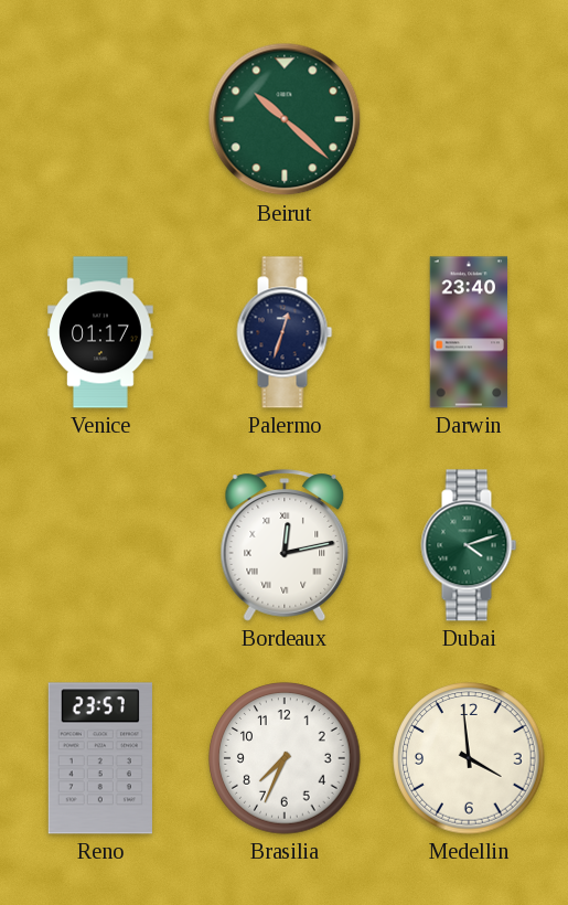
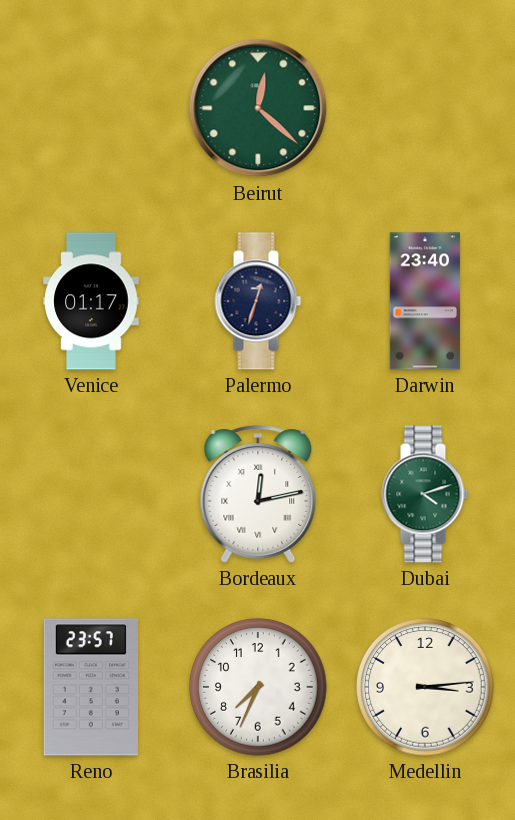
Beirut: 10:22 -> 12:22 (258, 108)
Medellin: 3:59 -> 3:14 (425, 687)
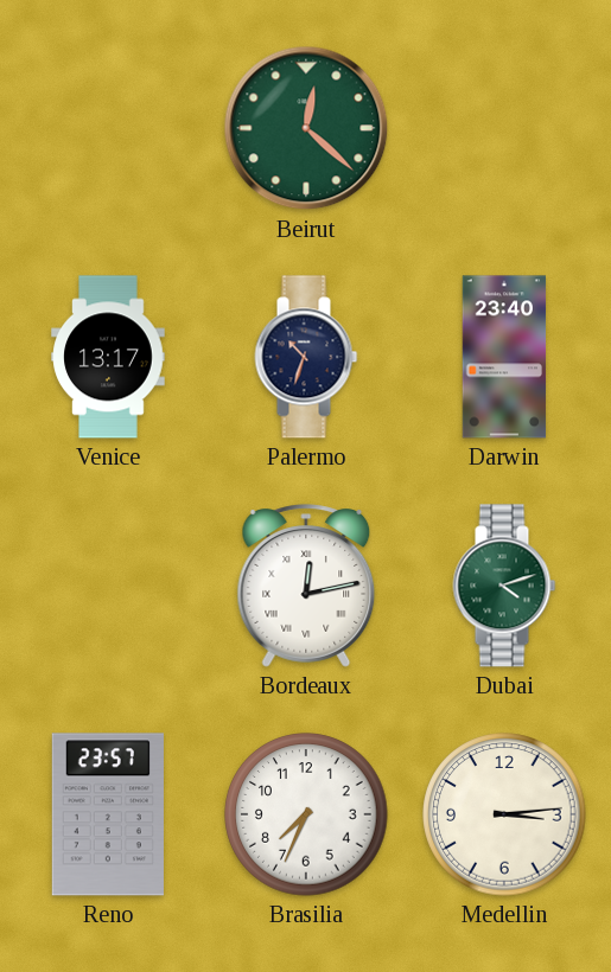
Venice: 01:17 -> 13:17 (108, 357)
Palermo: 12:33 -> 10:33 (306, 357)
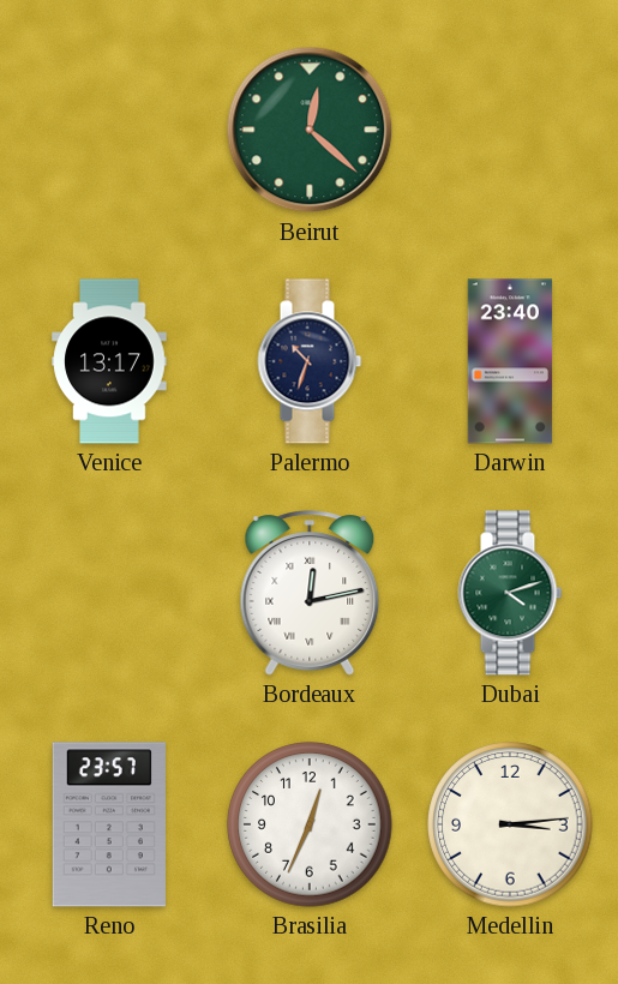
Brasilia: 7:34 -> 12:34 (310, 824)
